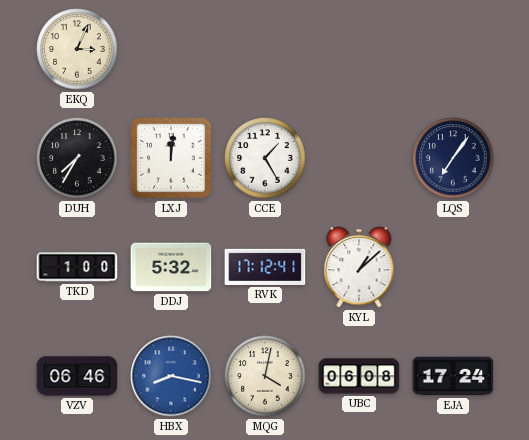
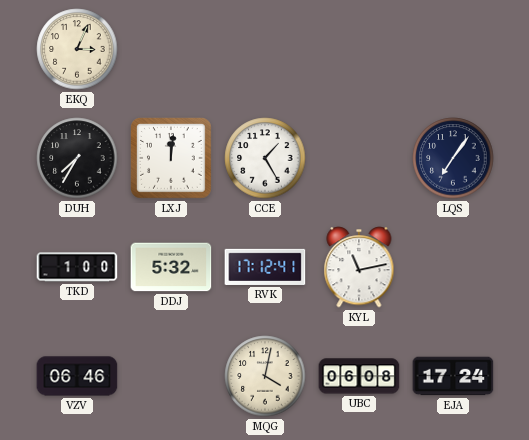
KYL: 1:08 -> 11:13 (359, 267)
HBX: 8:17 -> none (171, 376)
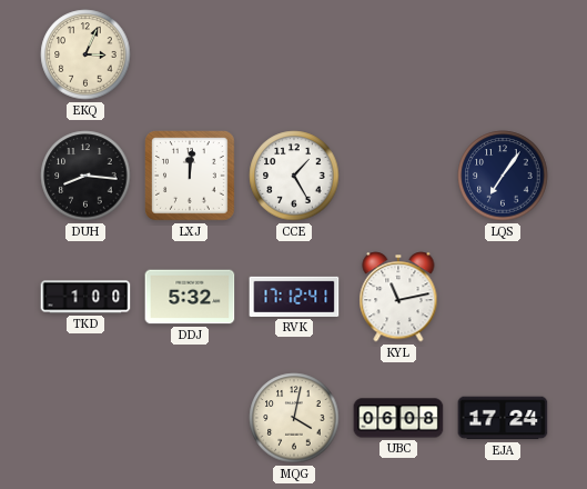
DUH: 7:35 -> 8:16 (85, 176)
VZV: 06:46 -> none (77, 376)
